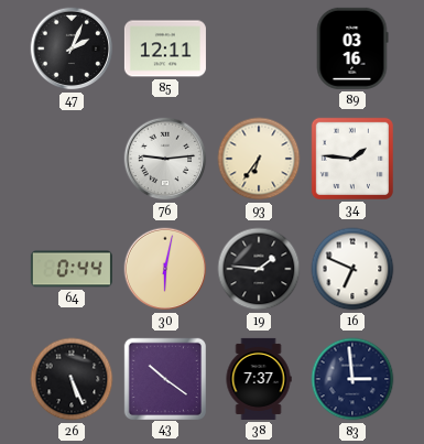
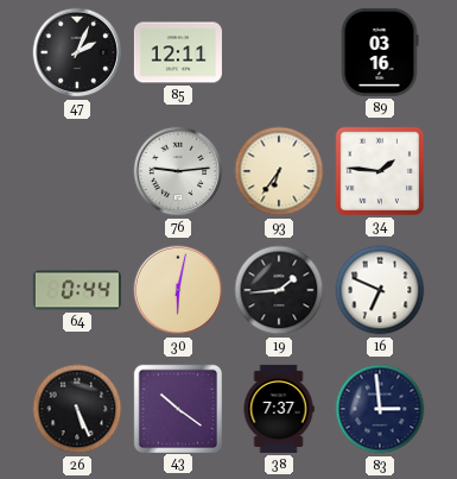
19: 1:46 -> 1:44 (279, 290)
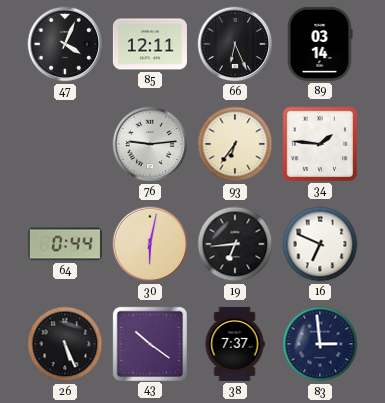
47: 2:04 -> 4:04 (65, 44)
66: none -> 6:26 (235, 44)
89: 03:16 -> 03:14 (320, 44)
19: 1:44 -> 6:44 (235, 244)
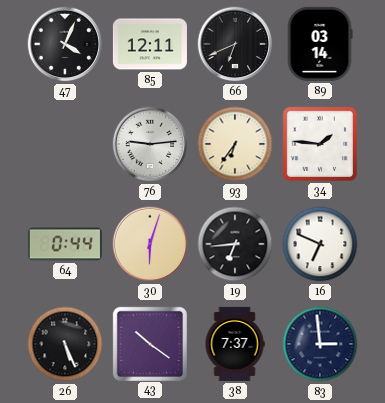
66: 6:26 -> 6:41 (235, 44)
30: 6:02 -> 6:03 (150, 244)
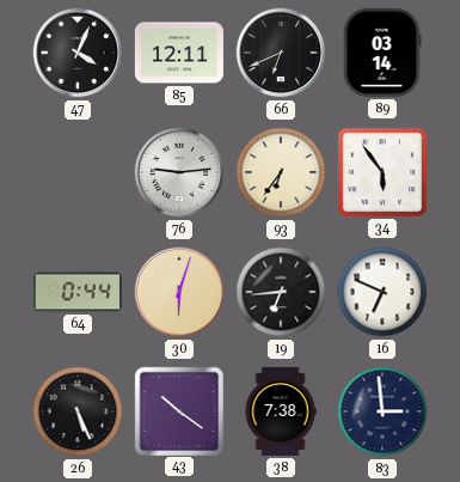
34: 1:46 -> 5:54 (382, 172)
38: 7:37 -> 7:38 (281, 411)
